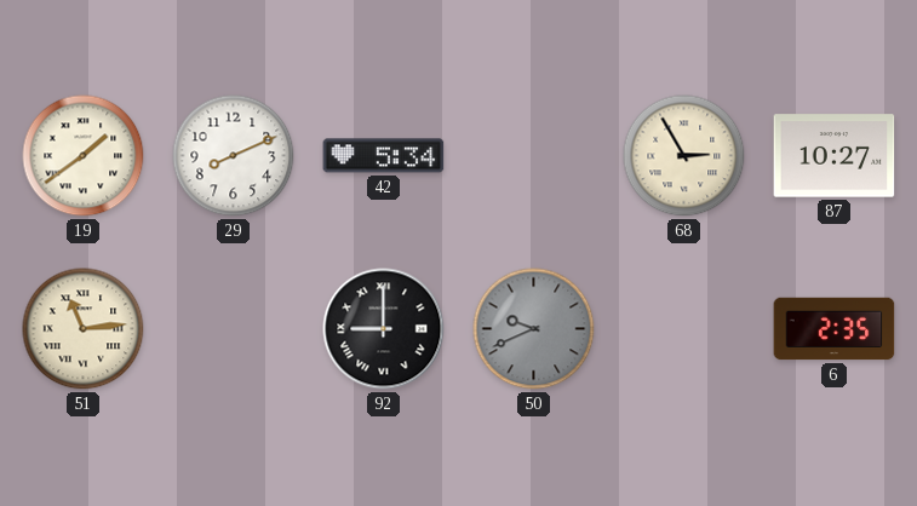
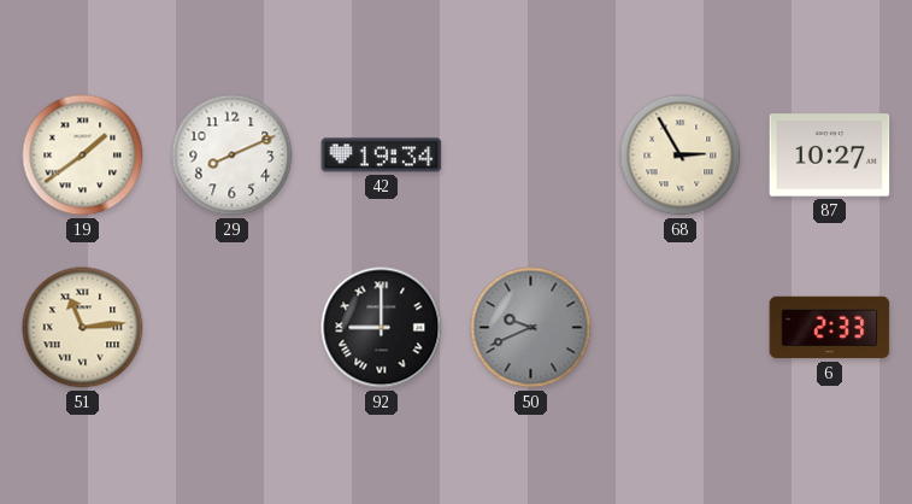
42: 5:34 -> 19:34 (382, 156)
6: 2:35 -> 2:33 (830, 328)
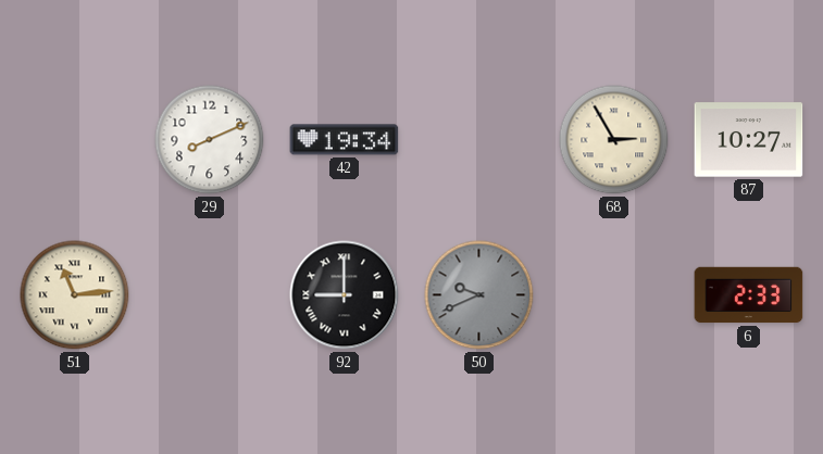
19: 1:39 -> none (83, 156)
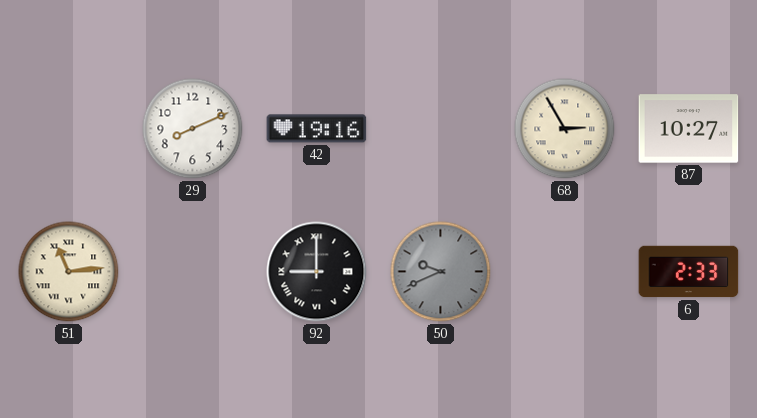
42: 19:34 -> 19:16 (317, 129)
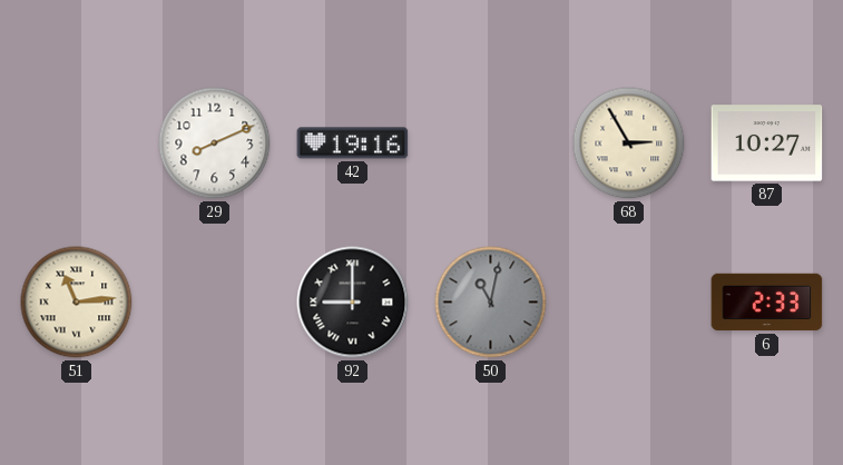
50: 9:41 -> 11:02 (491, 303)
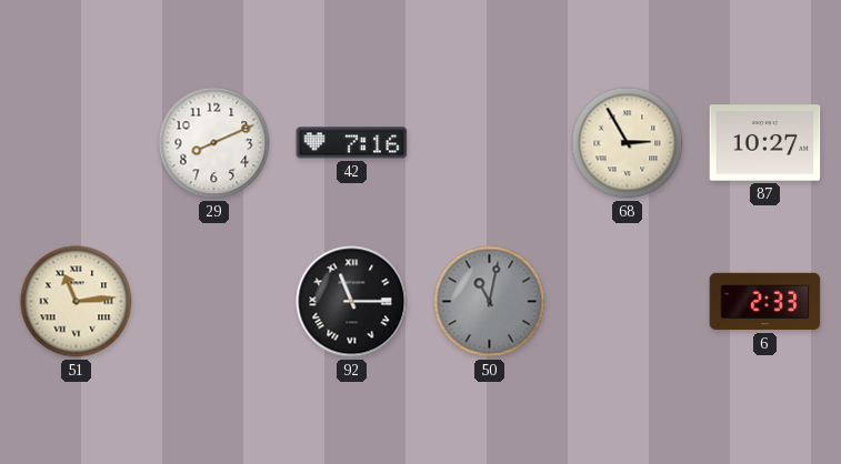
42: 19:16 -> 7:16 (352, 143)
92: 9:00 -> 11:15 (352, 302)
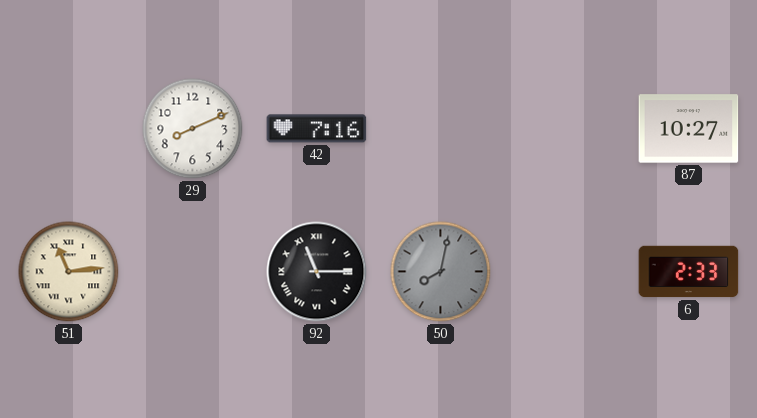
68: 2:55 -> none (628, 143)
50: 11:02 -> 8:02 (441, 272)
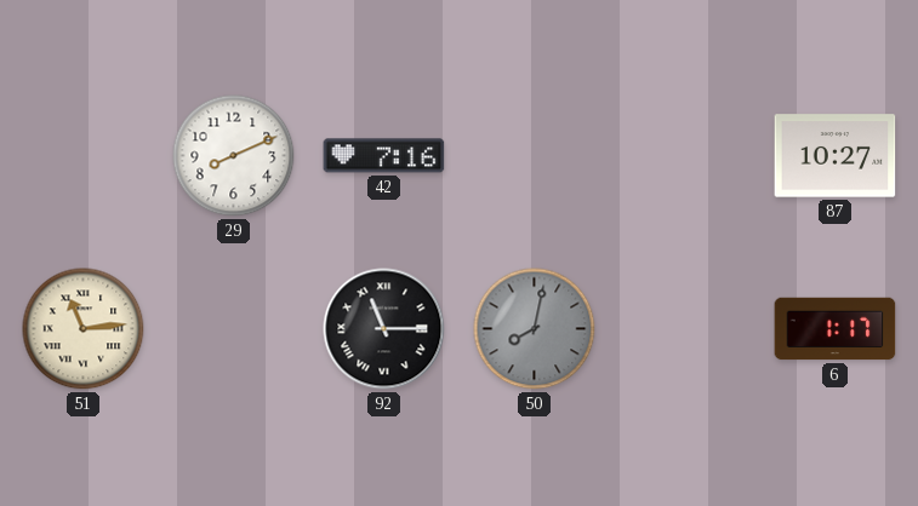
6: 2:33 -> 1:17 (836, 329)
